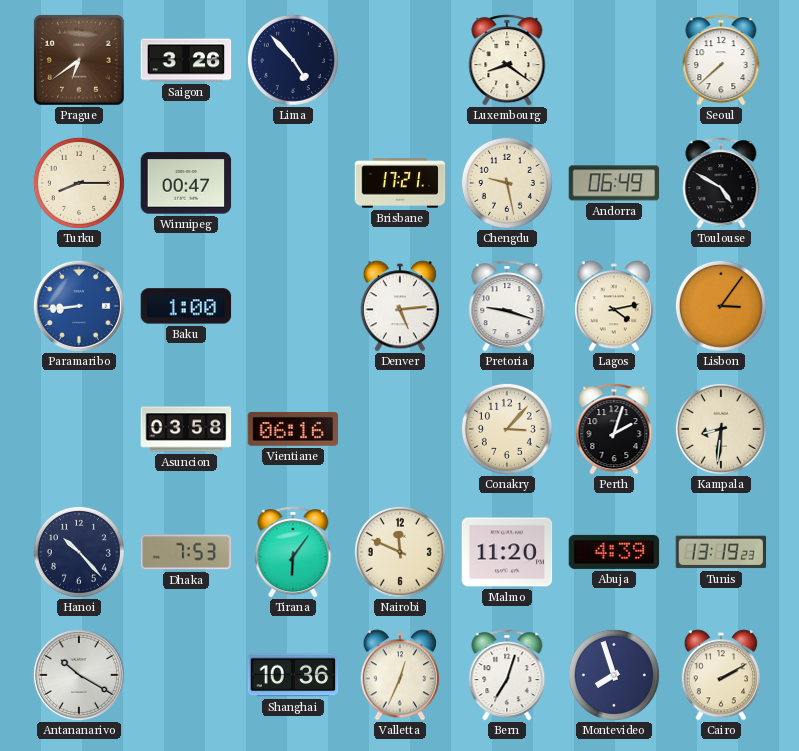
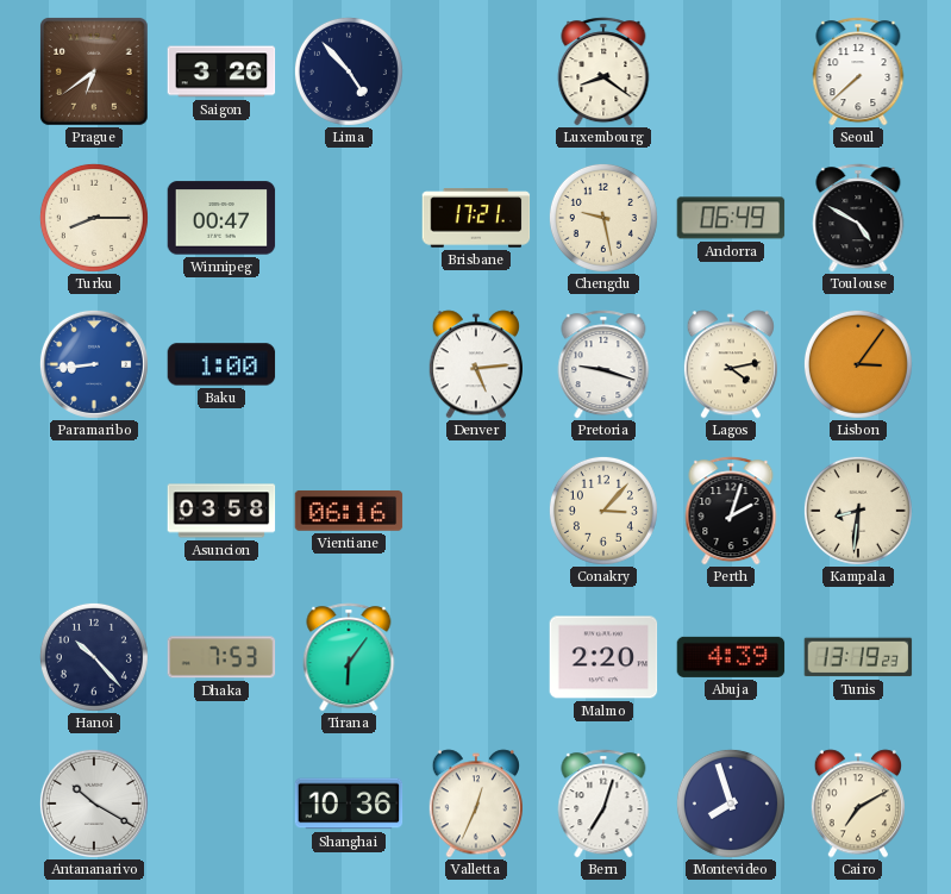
Nairobi: 11:49 -> none (400, 552)
Malmo: 11:20 -> 2:20 (603, 657)
Cairo: 2:10 -> 7:10 (858, 804)
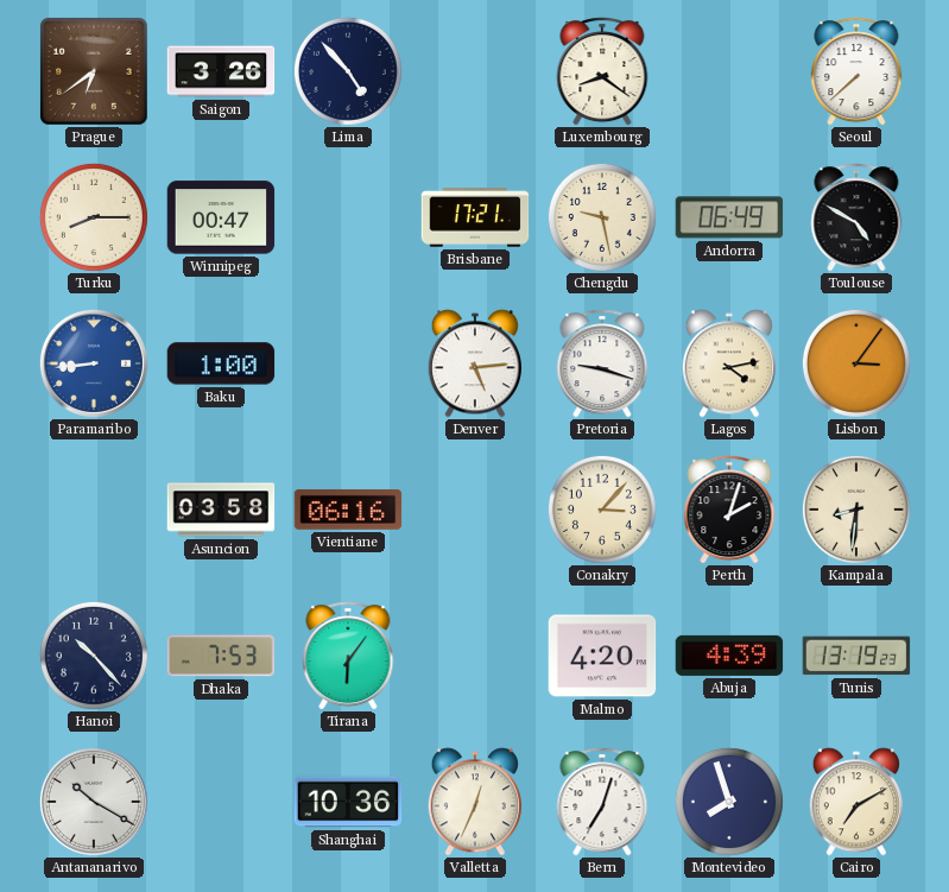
Malmo: 2:20 -> 4:20 (602, 656)
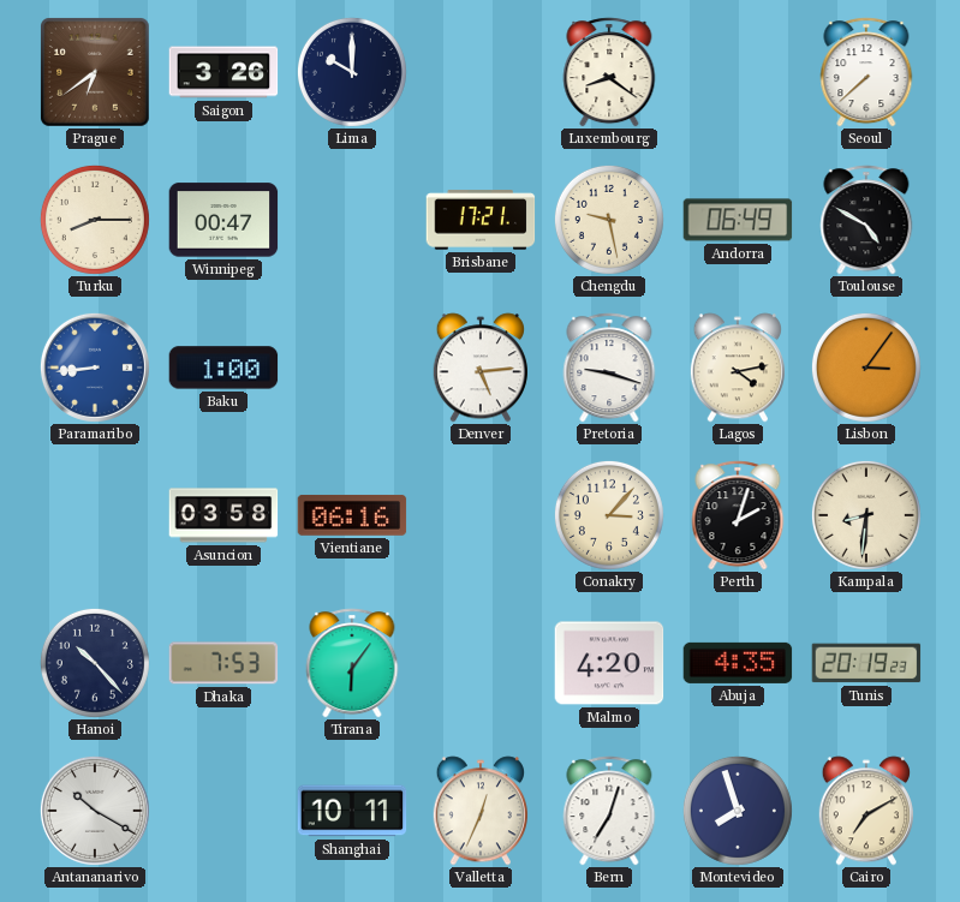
Lima: 4:53 -> 10:00 (352, 72)
Abuja: 4:39 -> 4:35 (738, 663)
Tunis: 13:19 -> 20:19 (866, 663)
Shanghai: 10:36 -> 10:11 (352, 811)
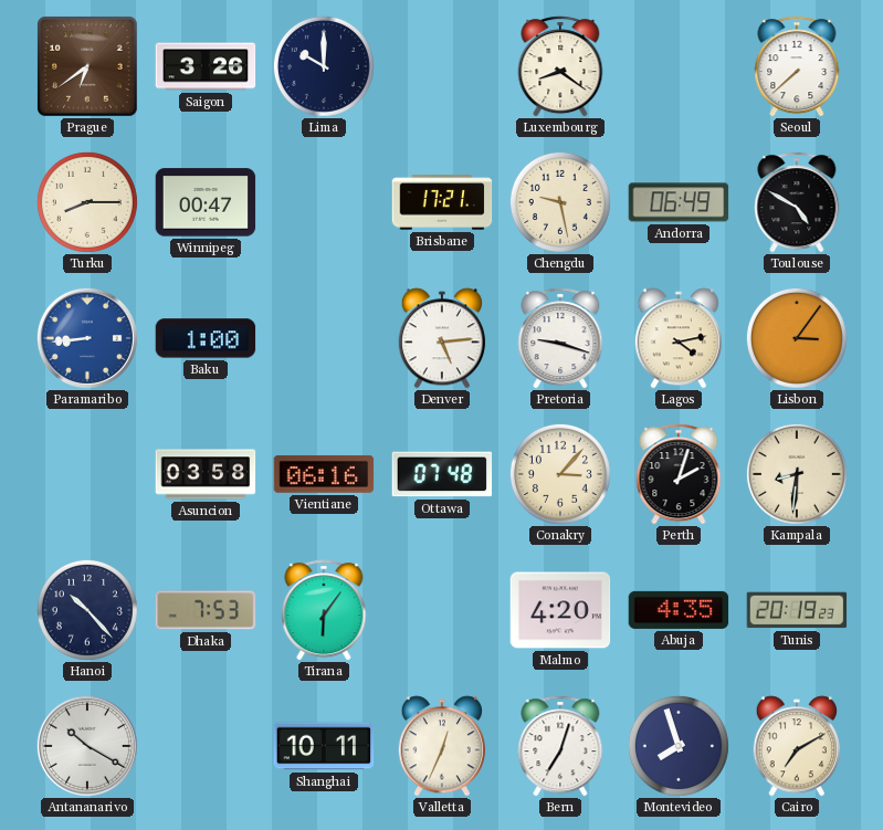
Ottawa: none -> 07:48 (442, 474)
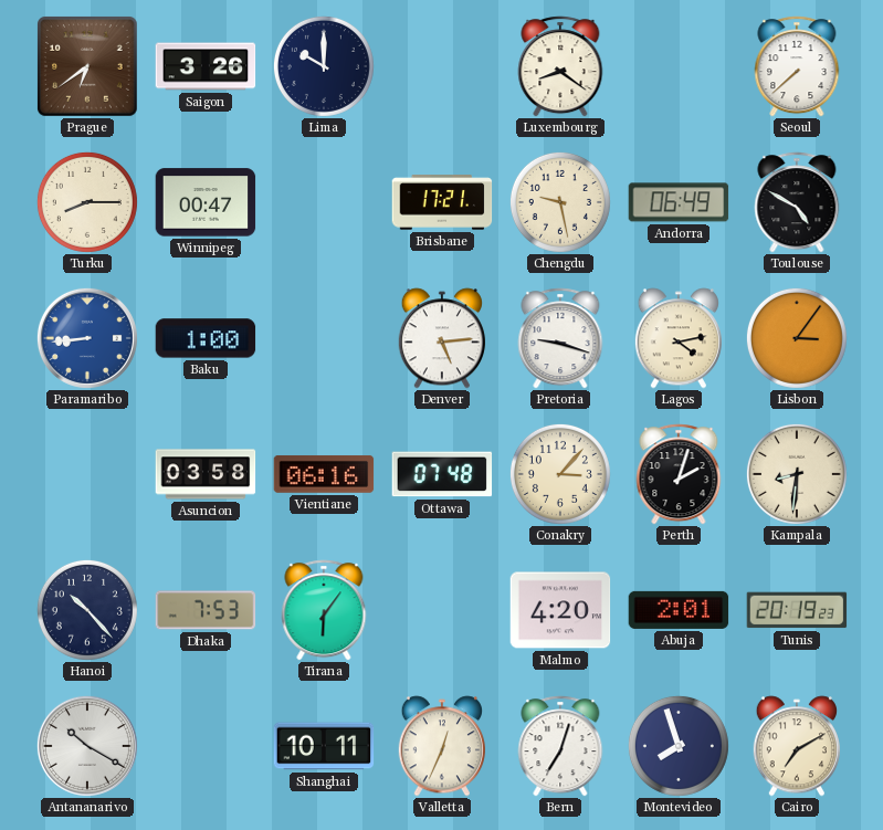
Abuja: 4:35 -> 2:01 (679, 610)
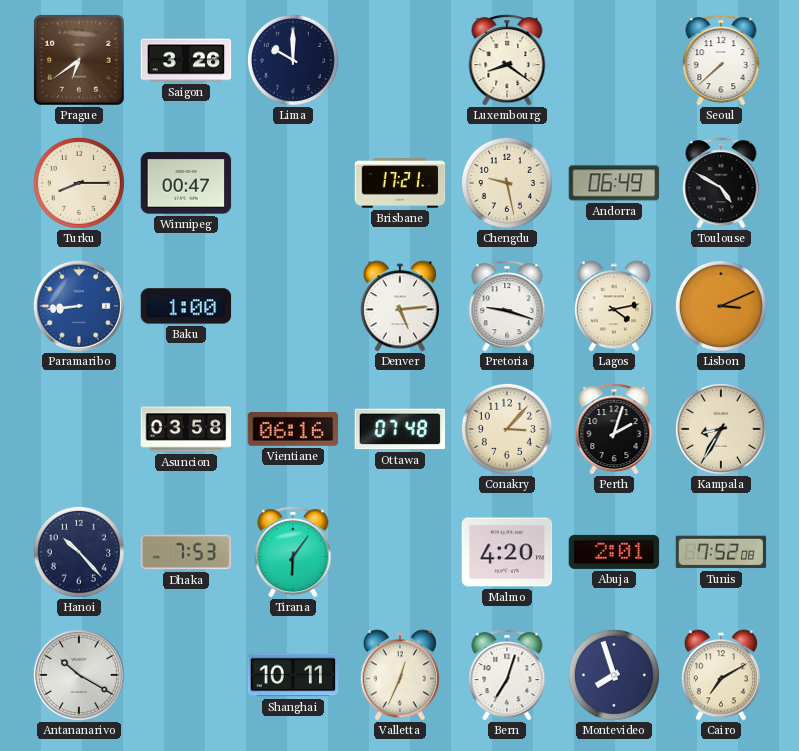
Lisbon: 3:06 -> 3:11 (721, 306)
Kampala: 8:31 -> 8:35 (721, 429)
Tunis: 20:19 -> 7:52 (721, 552)
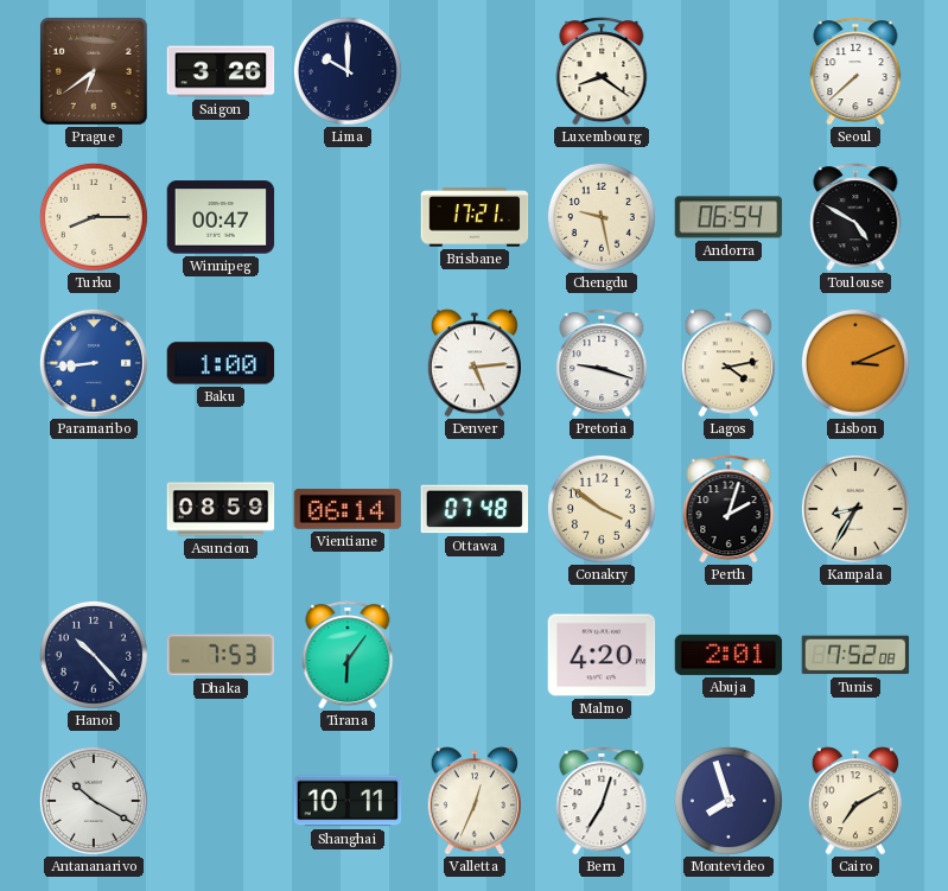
Andorra: 06:49 -> 06:54 (729, 217)
Asuncion: 03:58 -> 08:59 (221, 509)
Vientiane: 06:16 -> 06:14 (348, 509)
Conakry: 3:07 -> 3:51 (602, 509)
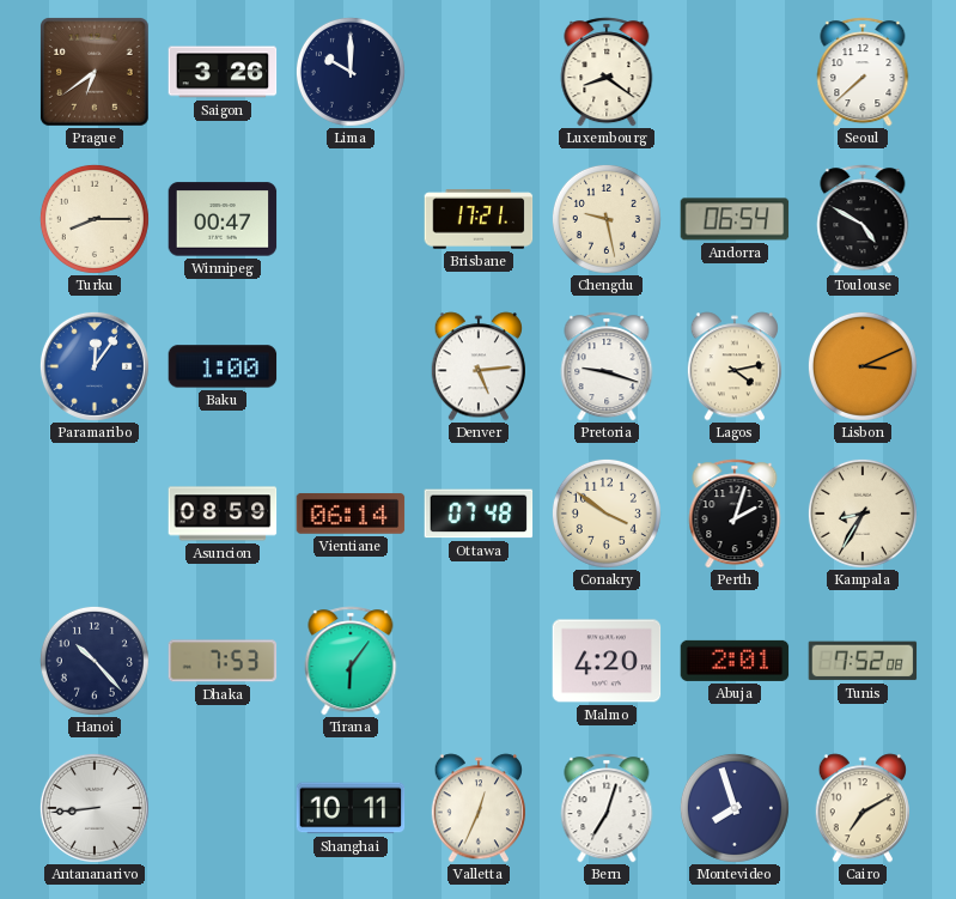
Paramaribo: 8:44 -> 12:06 (95, 366)
Antananarivo: 10:20 -> 8:44 (95, 808)
